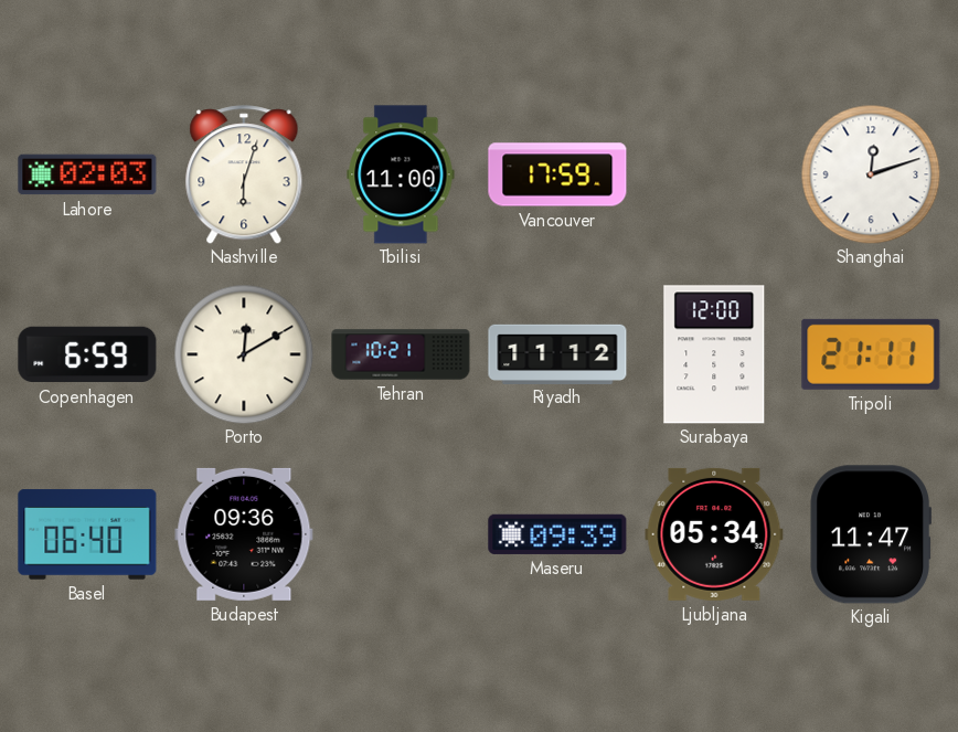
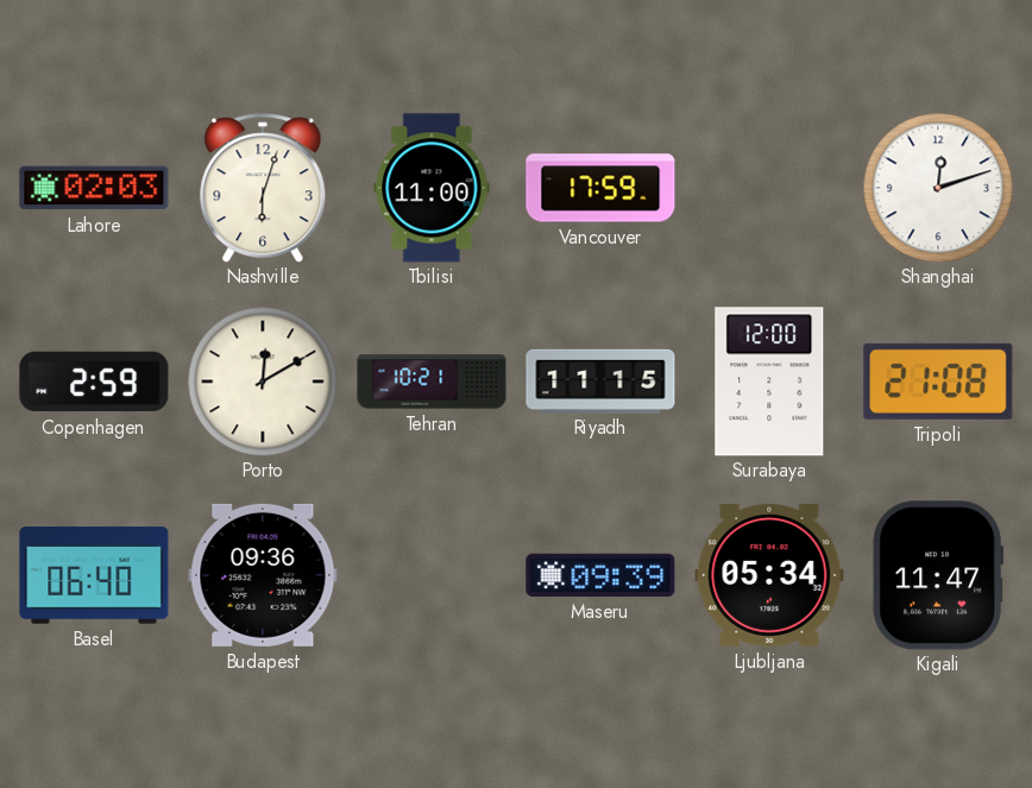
Copenhagen: 6:59 -> 2:59 (94, 382)
Riyadh: 11:12 -> 11:15 (600, 380)
Tripoli: 21:11 -> 21:08 (938, 382)
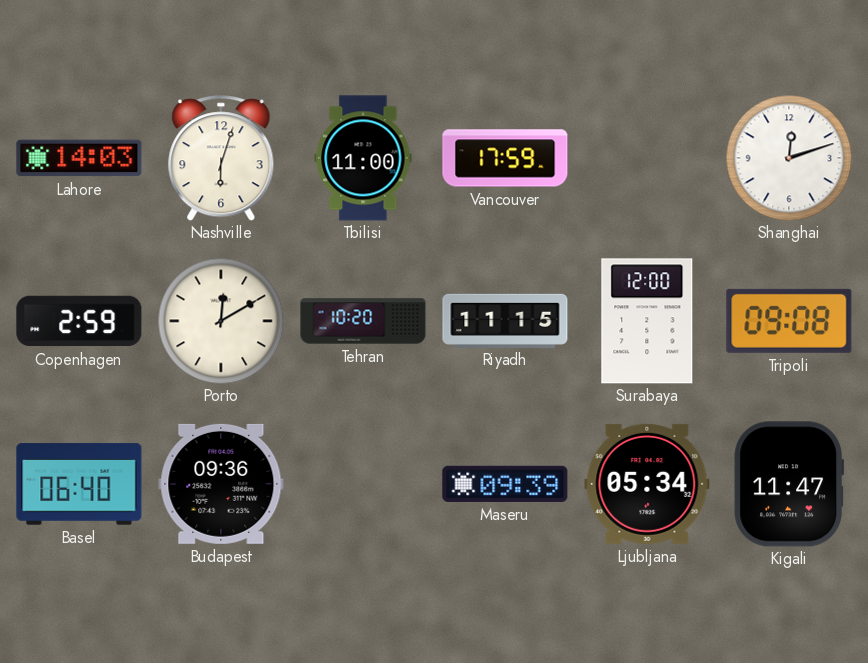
Lahore: 02:03 -> 14:03 (79, 158)
Tehran: 10:21 -> 10:20 (363, 321)
Tripoli: 21:08 -> 09:08 (789, 321)
